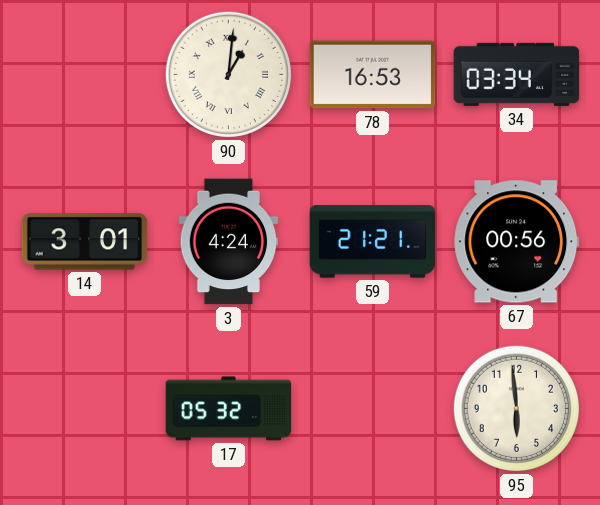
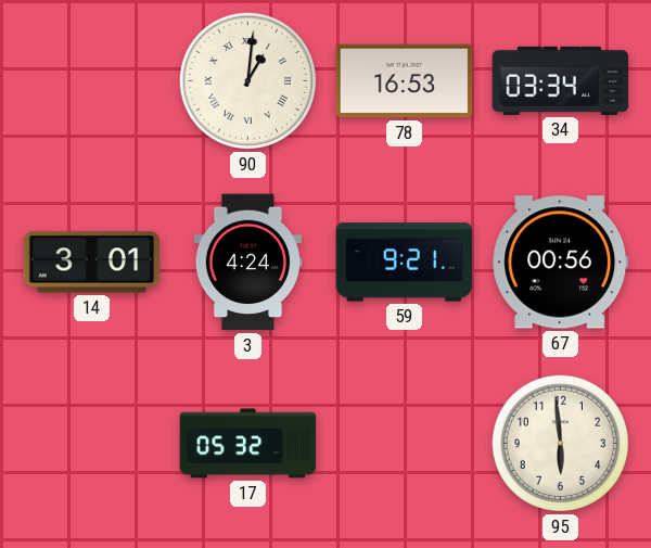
59: 21:21 -> 9:21 (405, 263)
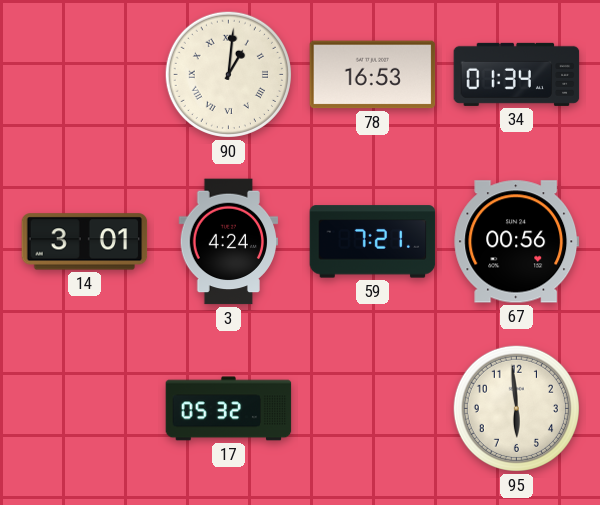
34: 03:34 -> 01:34 (517, 74)
59: 9:21 -> 7:21 (373, 242)
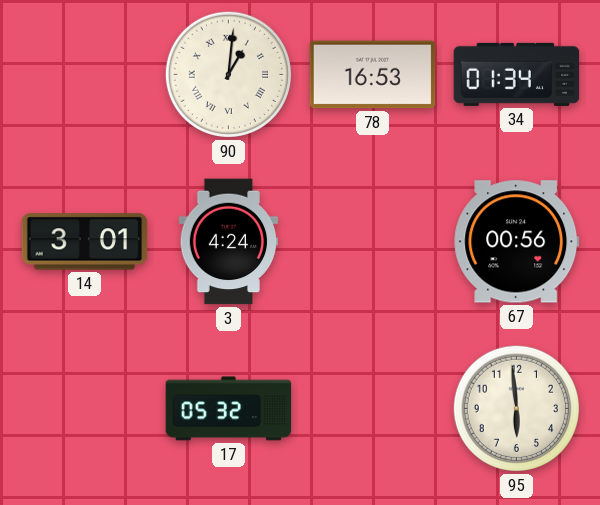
59: 7:21 -> none (373, 242)
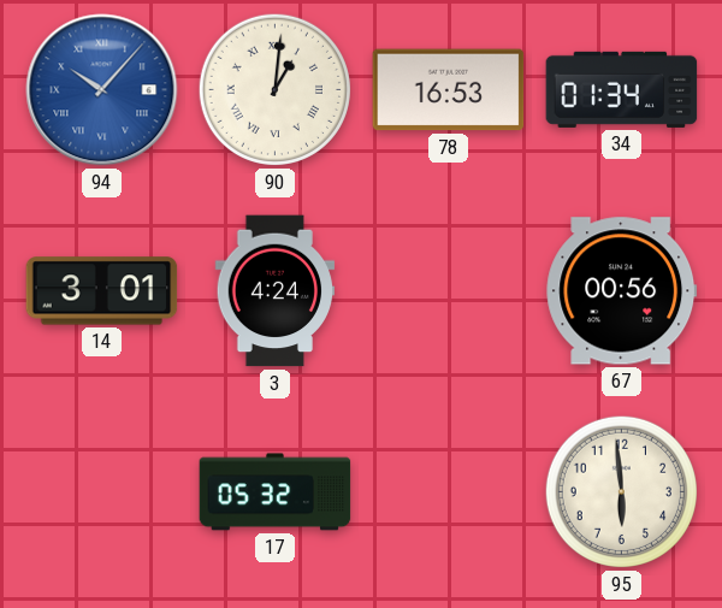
94: none -> 10:07 (102, 90)
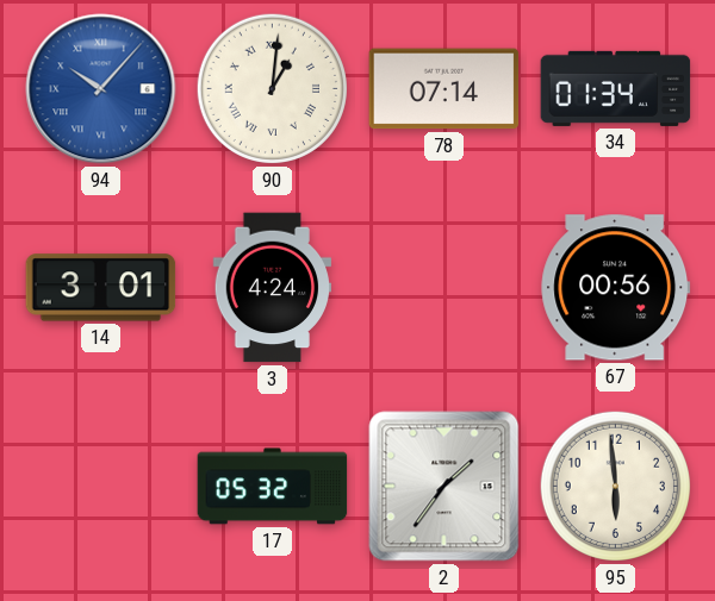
78: 16:53 -> 07:14 (444, 89)
2: none -> 1:36 (444, 487)
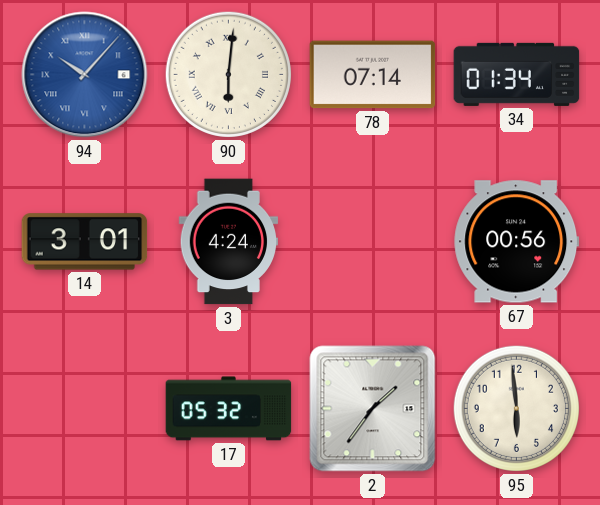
90: 1:01 -> 6:01 (228, 74)
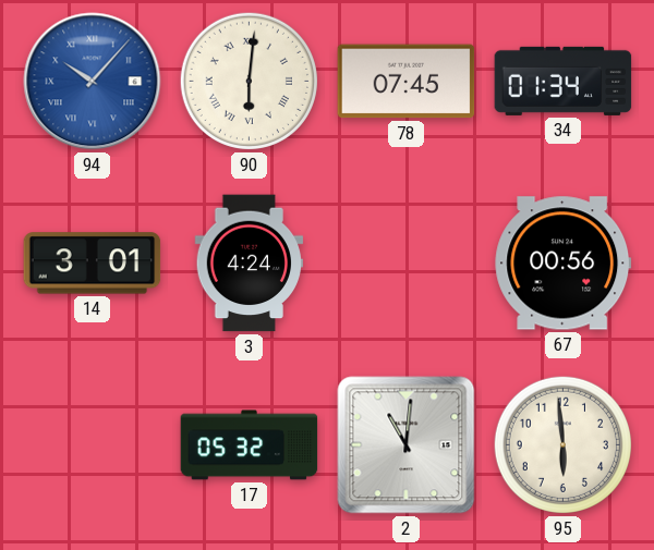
78: 07:14 -> 07:45 (407, 82)
2: 1:36 -> 11:01 (407, 445)
